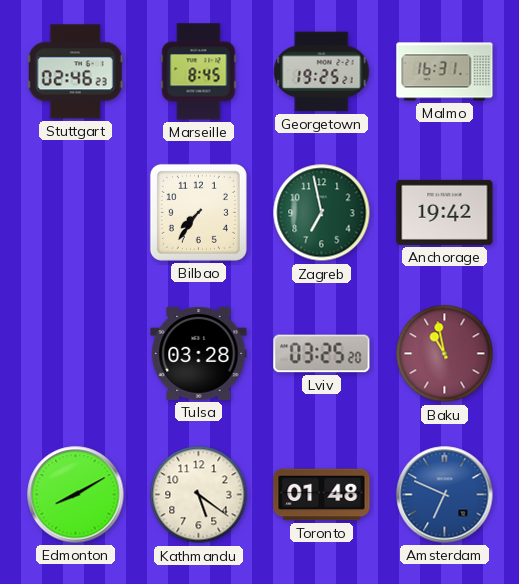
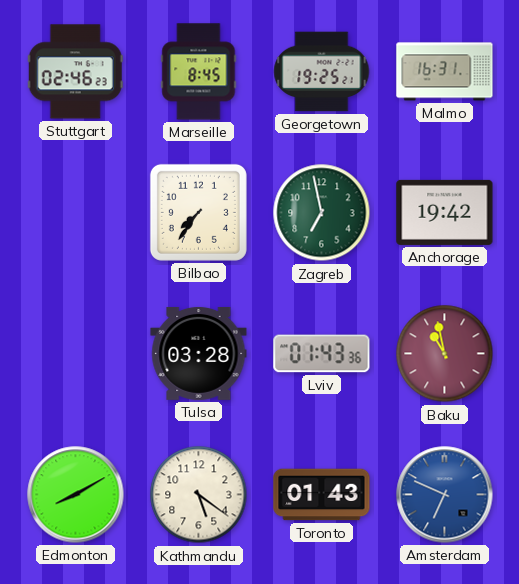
Lviv: 03:25 -> 01:43 (322, 354)
Toronto: 01:48 -> 01:43 (322, 495)
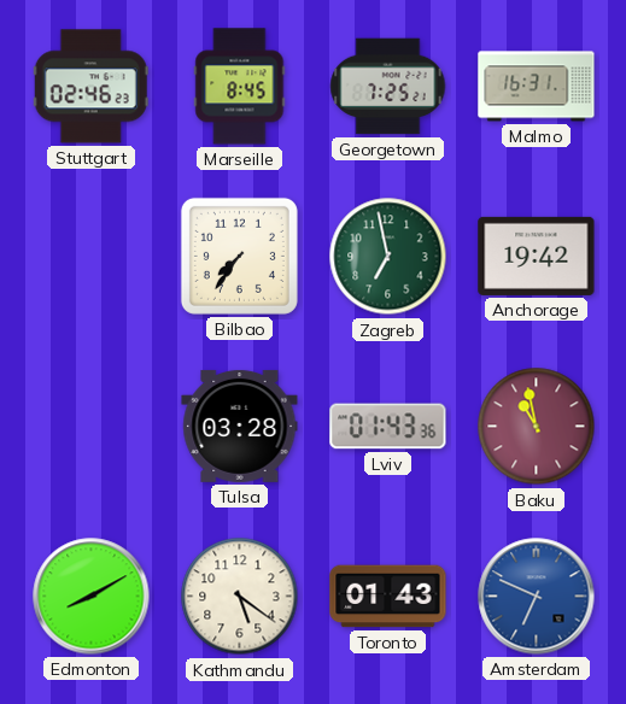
Georgetown: 19:25 -> 7:25 (388, 87)
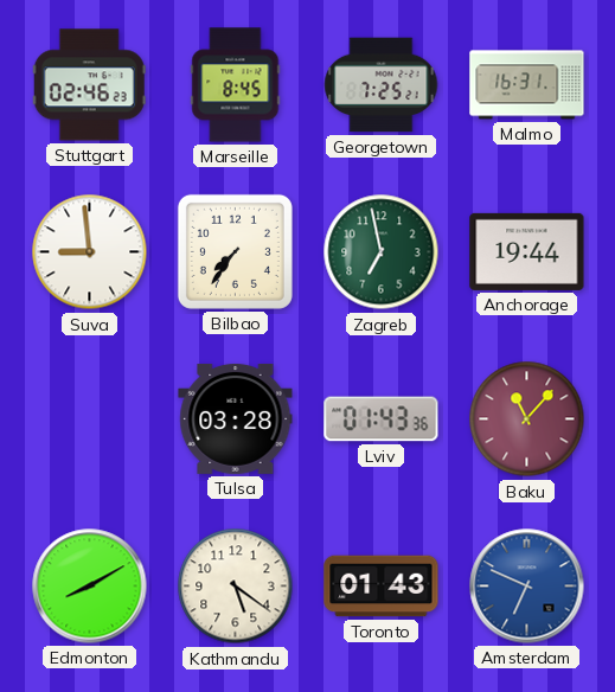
Suva: none -> 8:59 (90, 252)
Anchorage: 19:42 -> 19:44 (527, 251)
Baku: 10:58 -> 11:07 (527, 419)
